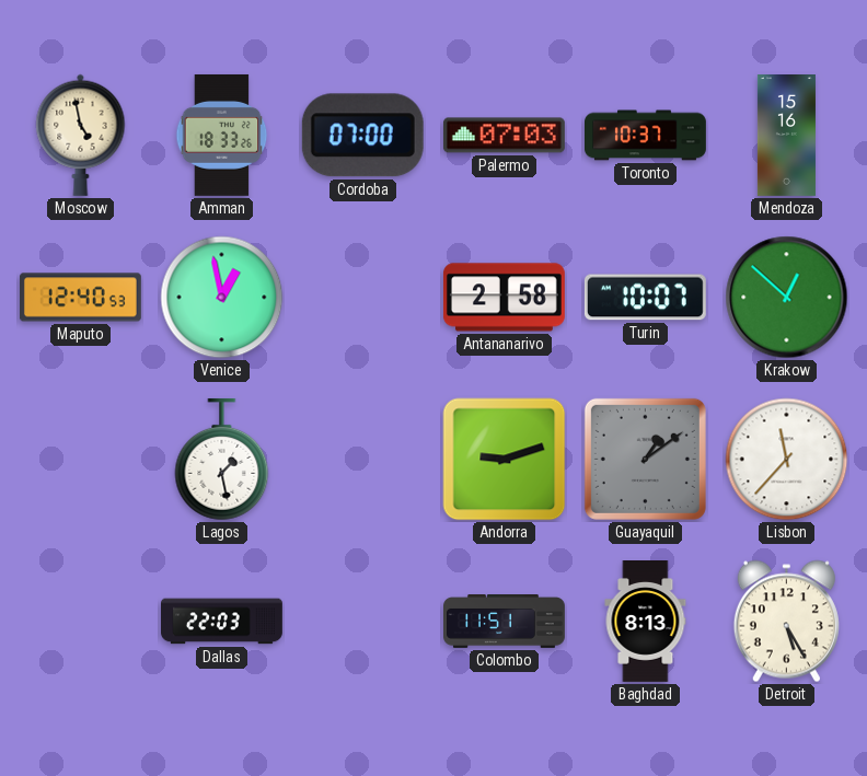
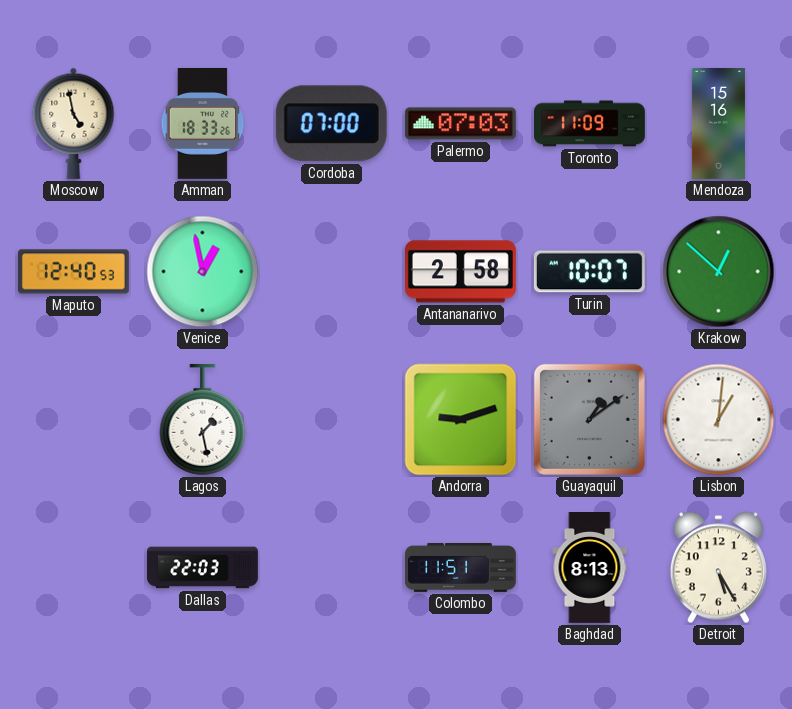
Toronto: 10:37 -> 11:09 (590, 124)
Lisbon: 11:37 -> 1:01 (719, 420)
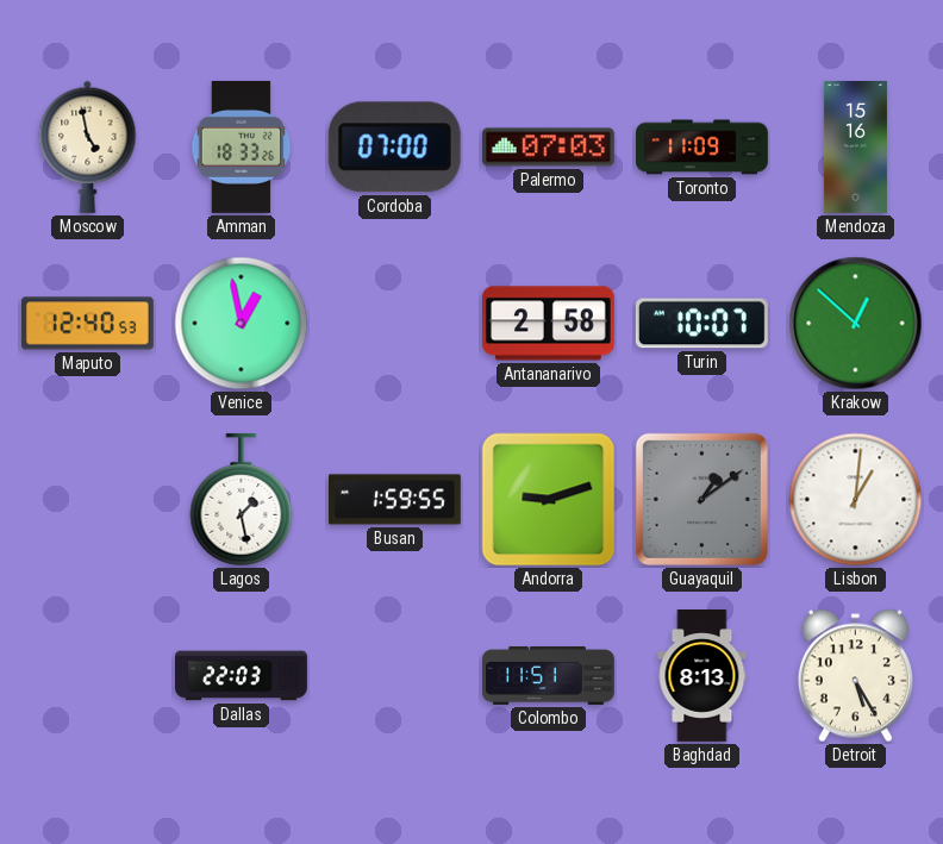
Busan: none -> 1:59 (395, 500)
